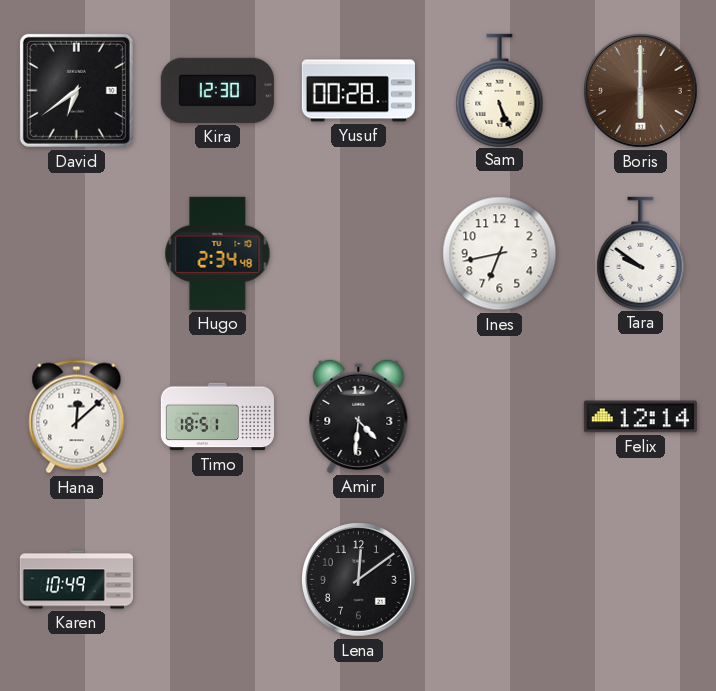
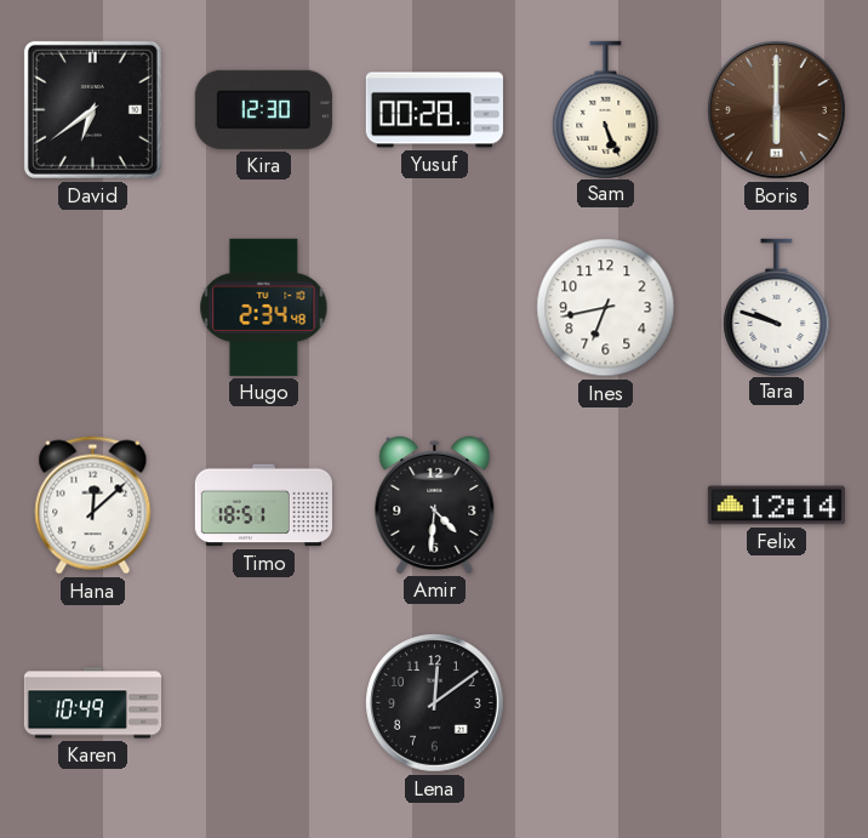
Tara: 9:51 -> 9:48 (777, 307)
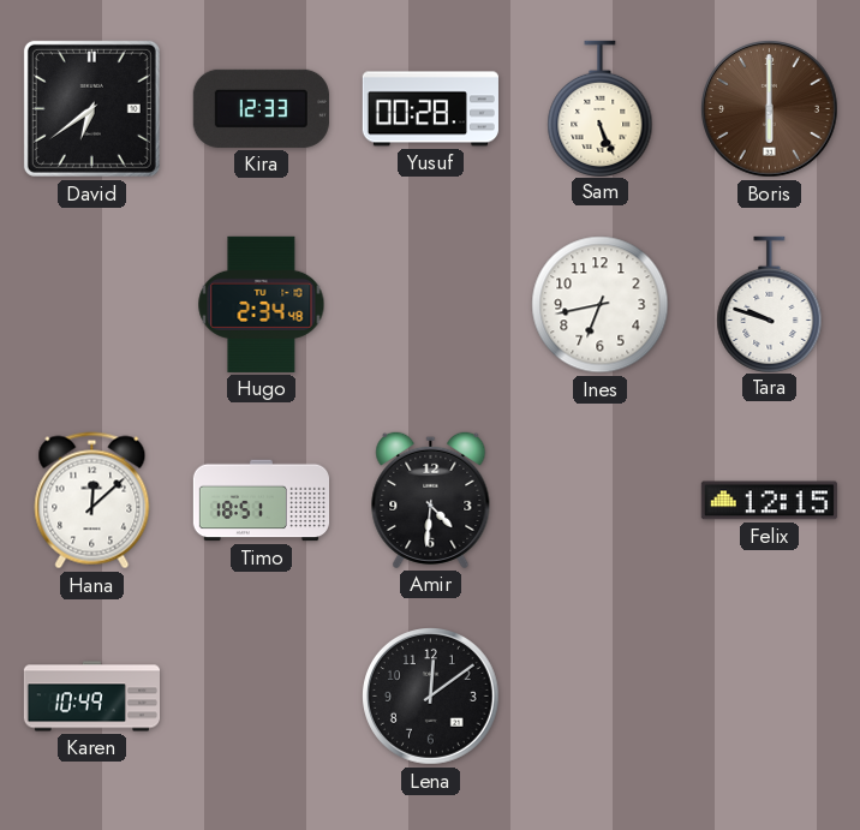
Kira: 12:30 -> 12:33 (261, 108)
Felix: 12:14 -> 12:15 (769, 501)
